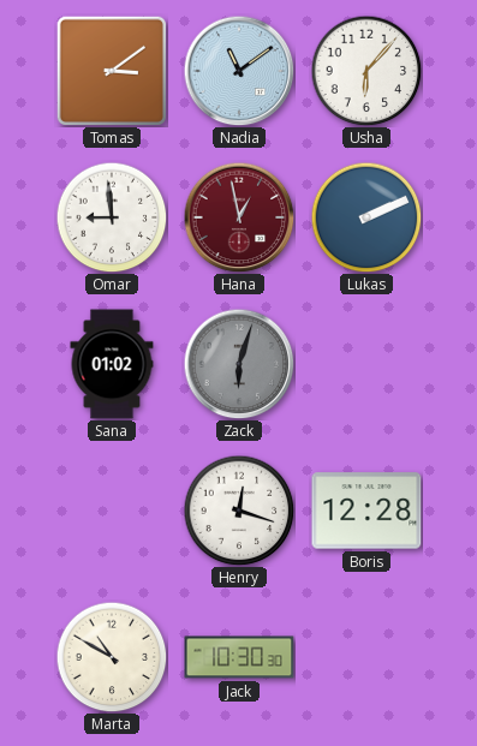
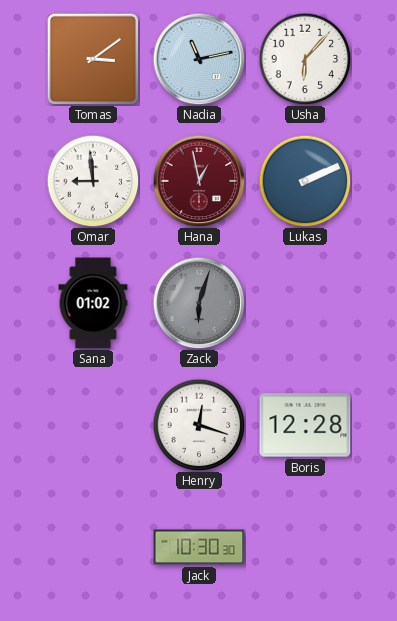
Nadia: 11:09 -> 11:13 (199, 59)
Marta: 10:50 -> none (112, 657)
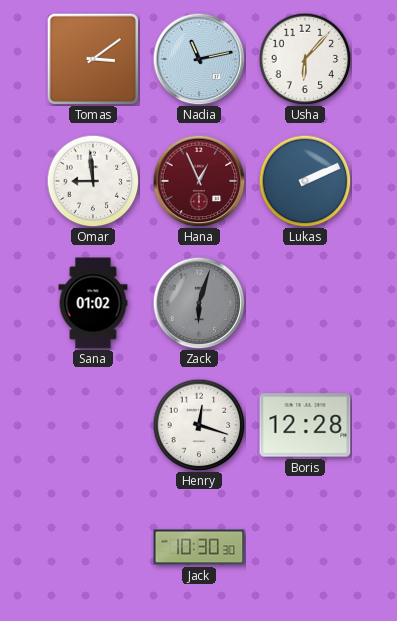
Hana: 12:58 -> 12:56 (199, 181)
